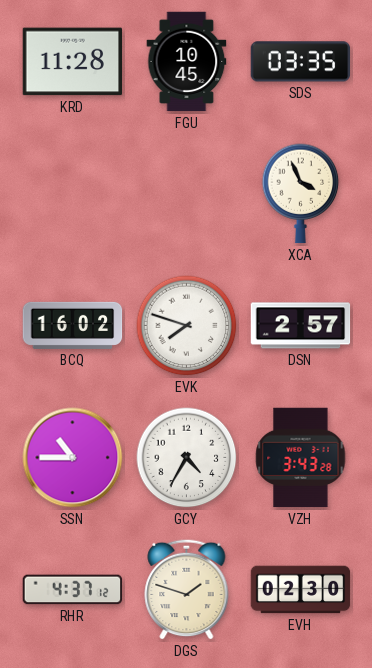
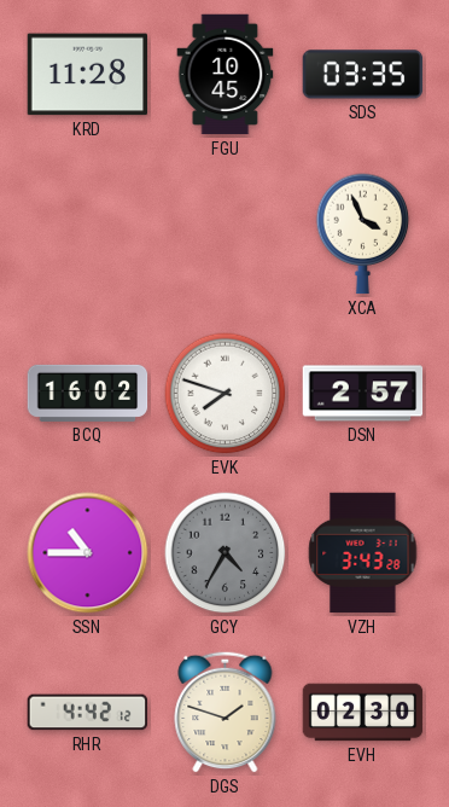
GCY dial: white -> grey (226, 553)
RHR: 4:37 -> 4:42 (88, 713)
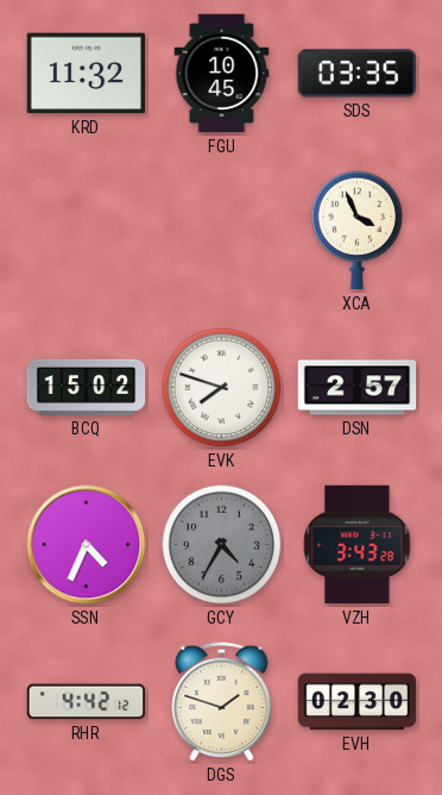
KRD: 11:28 -> 11:32 (87, 74)
BCQ: 16:02 -> 15:02 (87, 387)
SSN: 10:45 -> 4:34 (87, 545)
